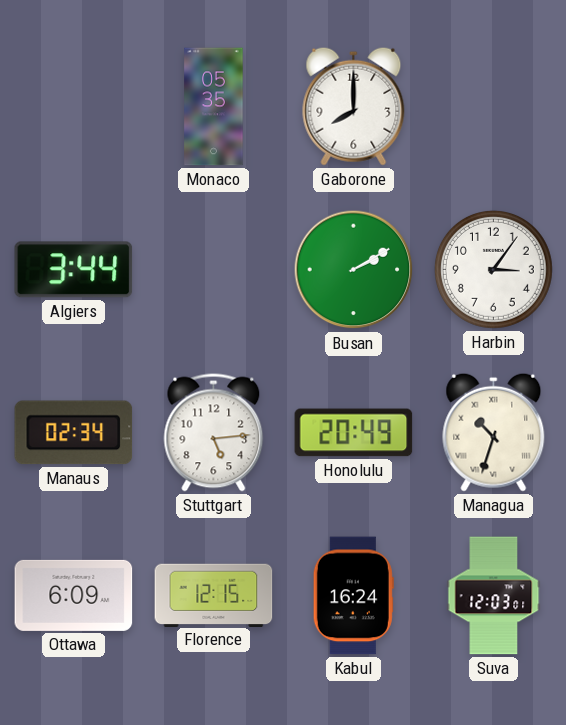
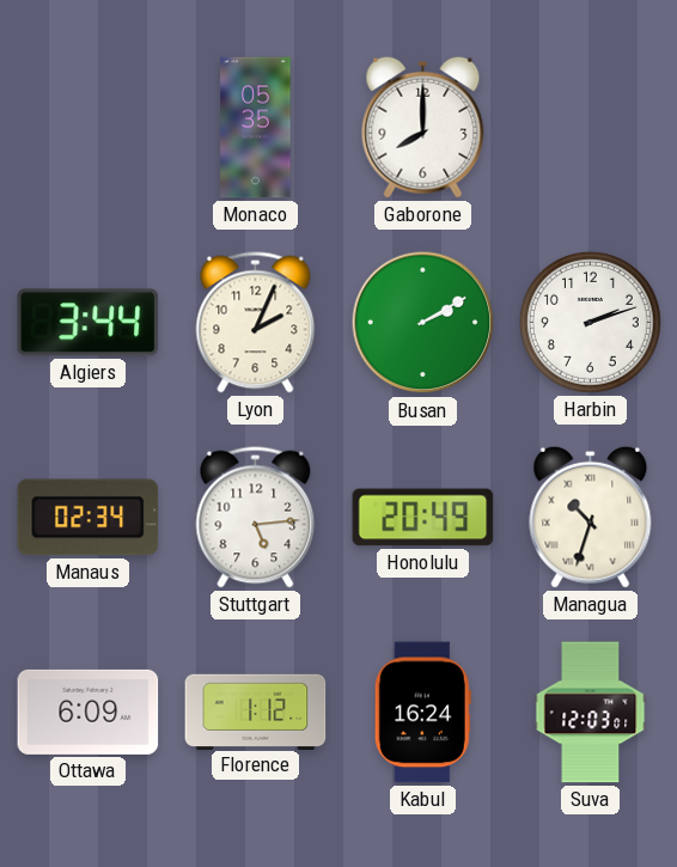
Lyon: none -> 2:04 (256, 323)
Harbin: 3:06 -> 2:12 (590, 322)
Florence: 12:15 -> 1:12 (256, 712)
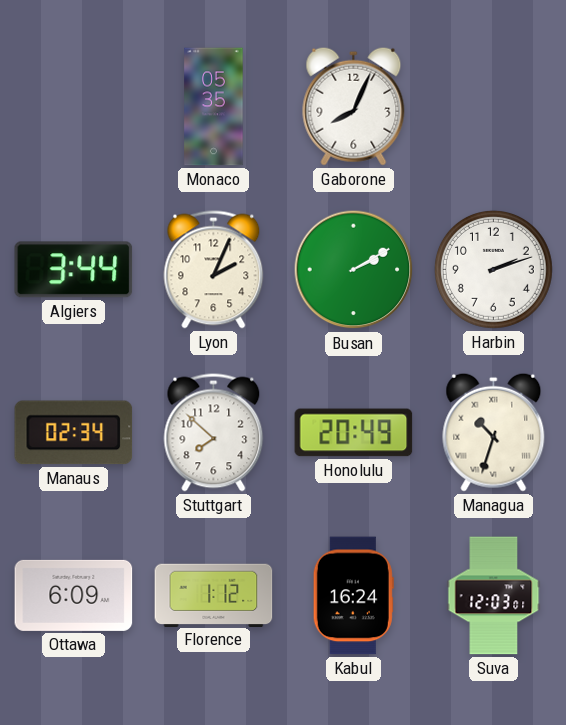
Gaborone: 8:00 -> 8:04 (354, 106)
Stuttgart: 5:14 -> 7:52 (214, 433)
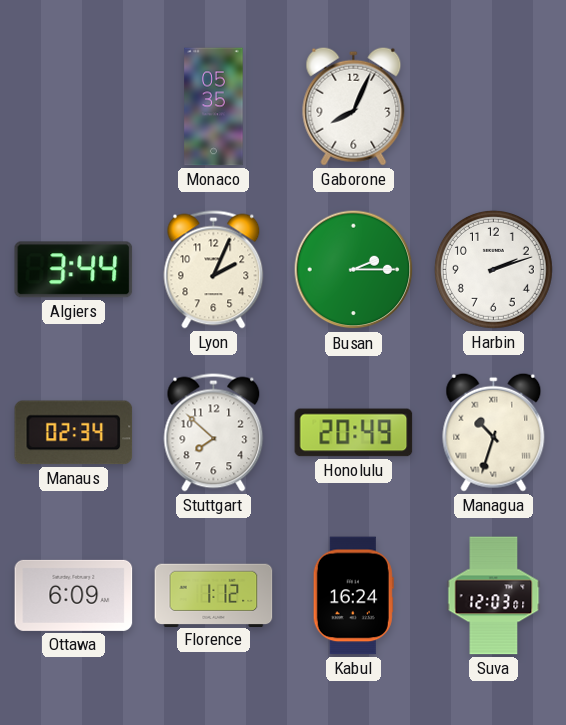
Busan: 2:10 -> 2:15 (354, 270)
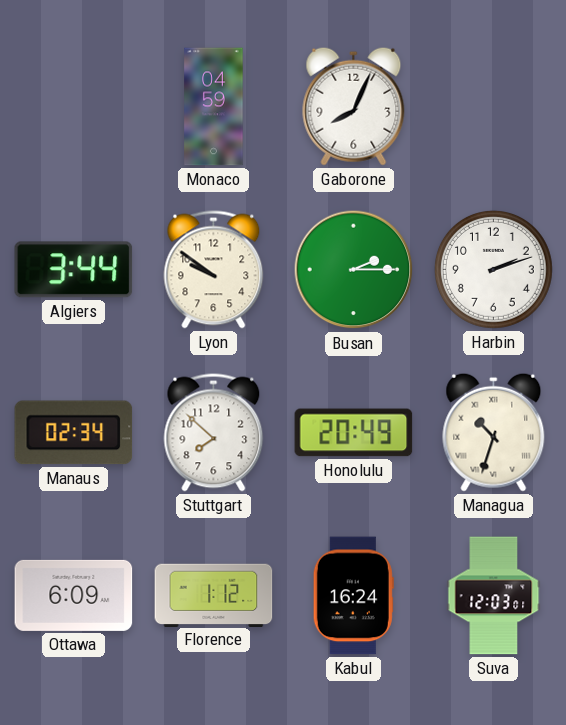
Monaco: 05:35 -> 04:59 (214, 107)
Lyon: 2:04 -> 9:51 (214, 270)
